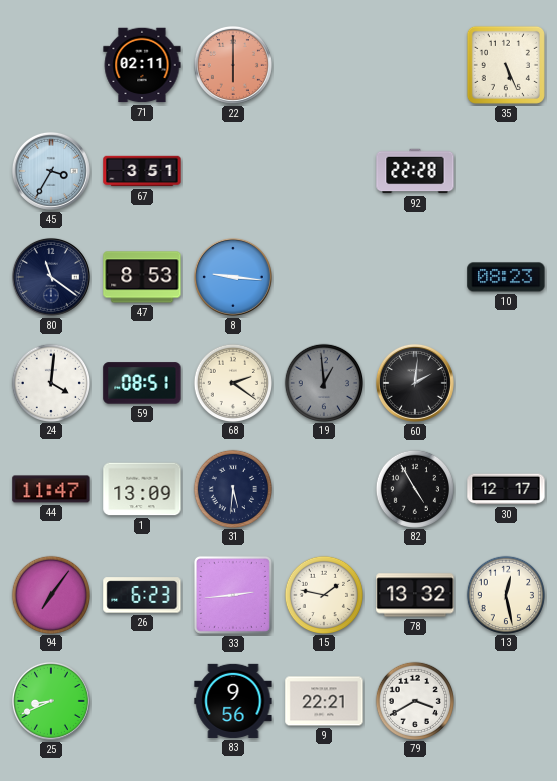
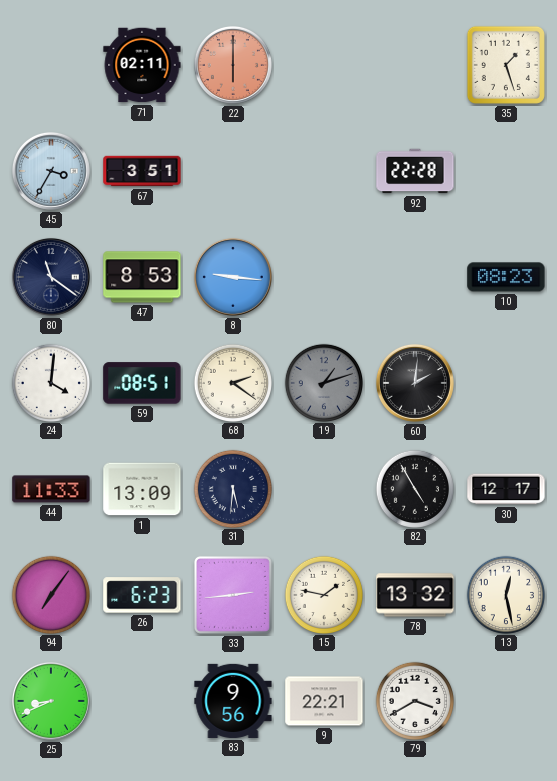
35: 5:26 -> 1:27 (506, 65)
19: 12:59 -> 1:12 (323, 382)
44: 11:47 -> 11:33 (51, 489)
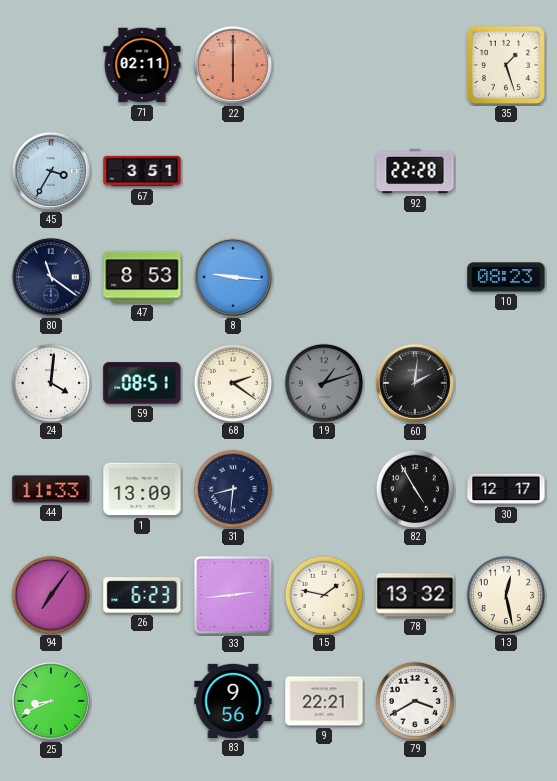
31: 5:31 -> 8:31 (232, 488)
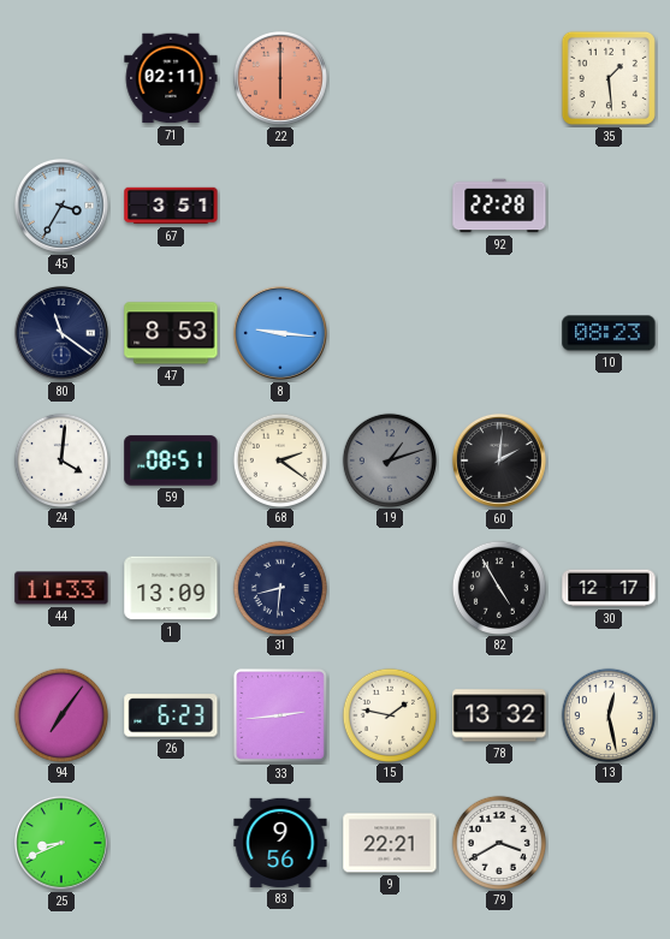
35: 1:27 -> 1:29 (609, 78)
